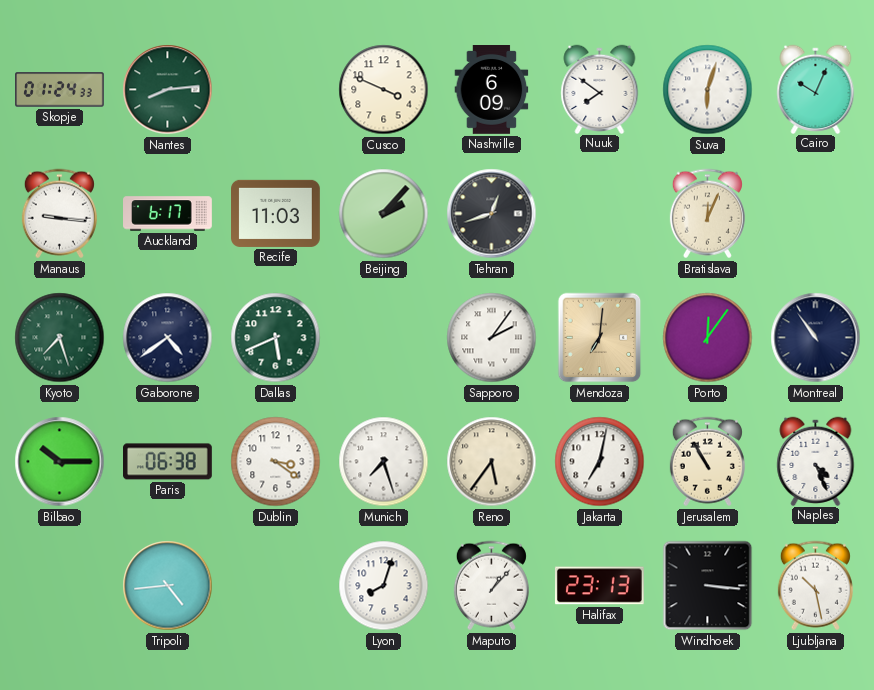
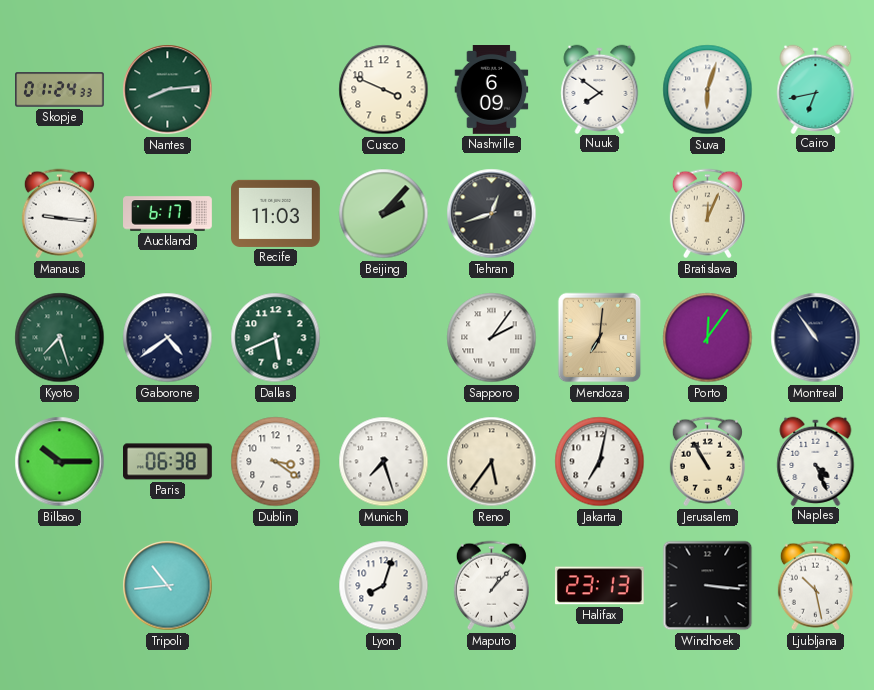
Cairo: 10:04 -> 6:43 (816, 89)
Tripoli: 4:44 -> 10:44 (168, 586)
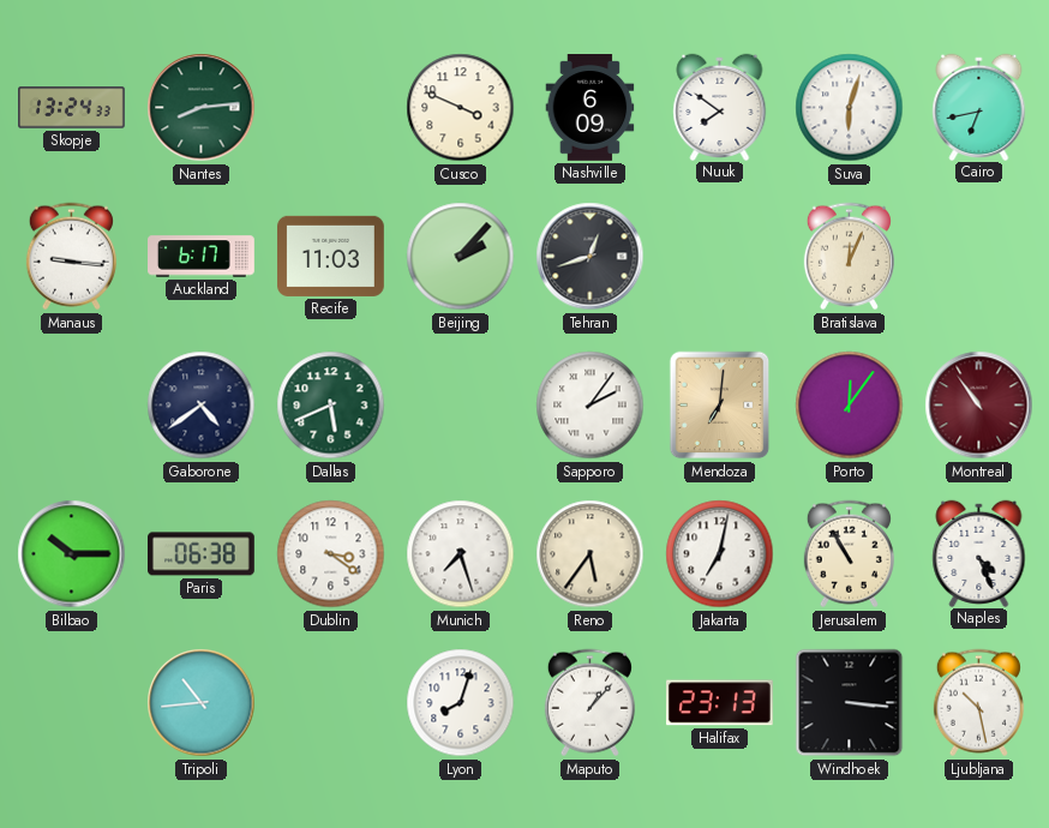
Skopje: 01:24 -> 13:24 (72, 108)
Kyoto: 7:27 -> none (60, 338)
Montreal dial: navy -> burgundy (979, 406)
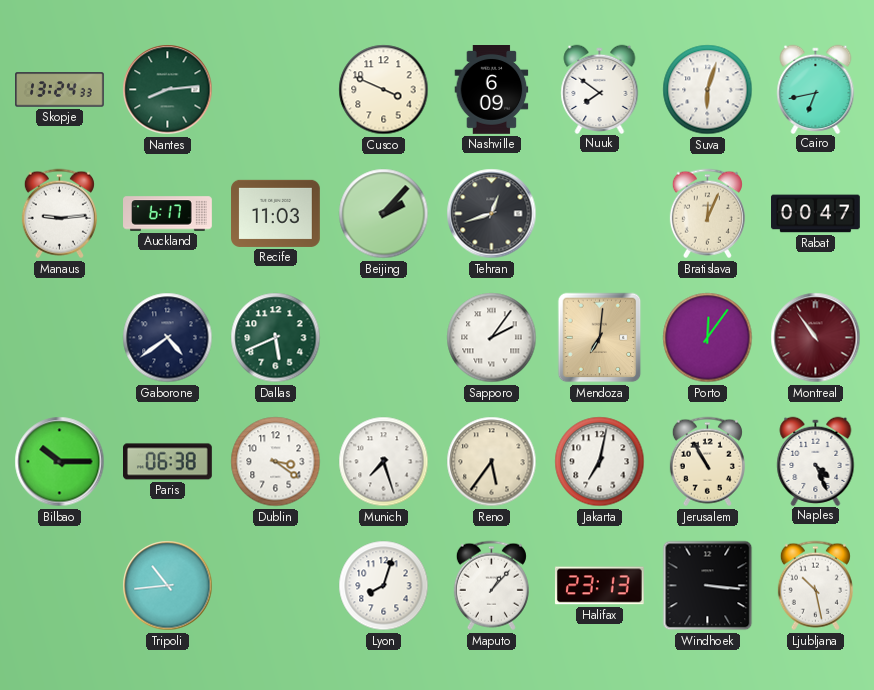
Manaus: 9:16 -> 9:14 (59, 214)
Rabat: none -> 00:47 (816, 214)
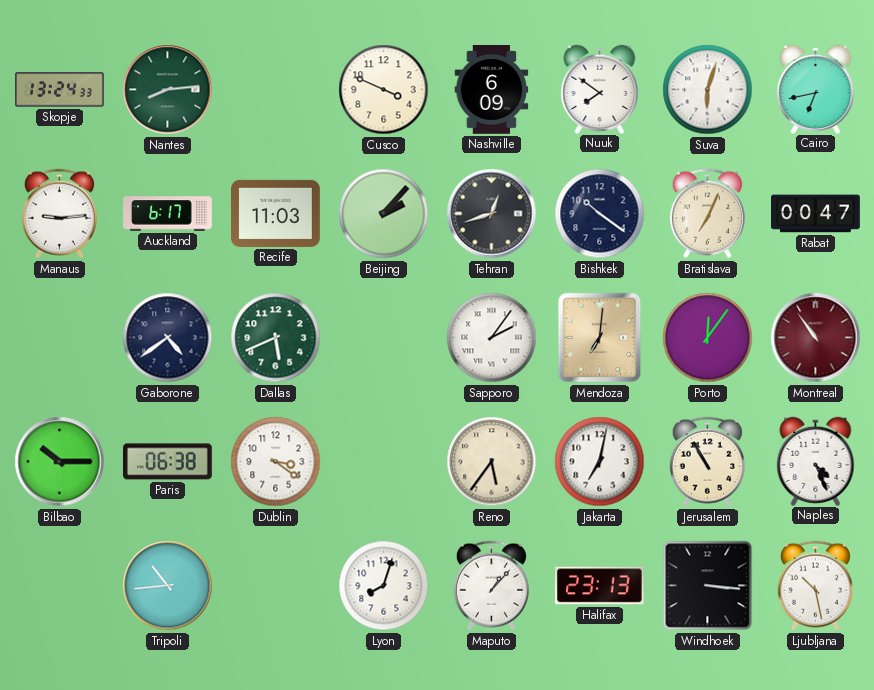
Bishkek: none -> 10:21 (600, 214)
Bratislava: 12:04 -> 7:04 (707, 214)
Munich: 7:27 -> none (384, 462)
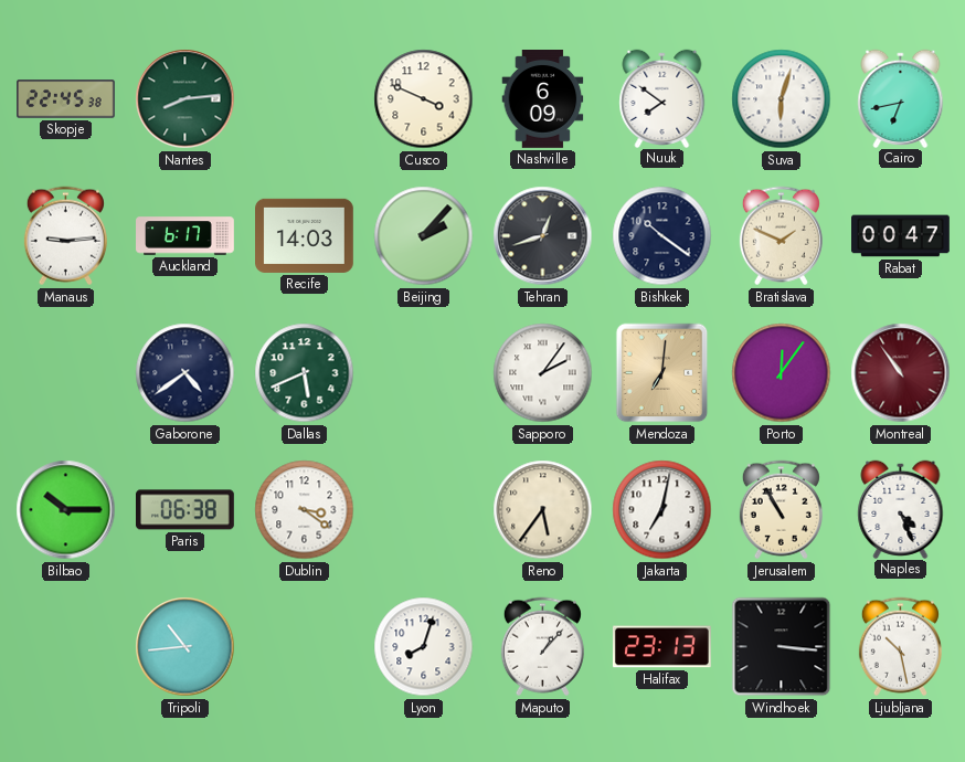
Skopje: 13:24 -> 22:45 (66, 99)
Recife: 11:03 -> 14:03 (305, 235)
Bratislava: 7:04 -> 1:49 (781, 236)
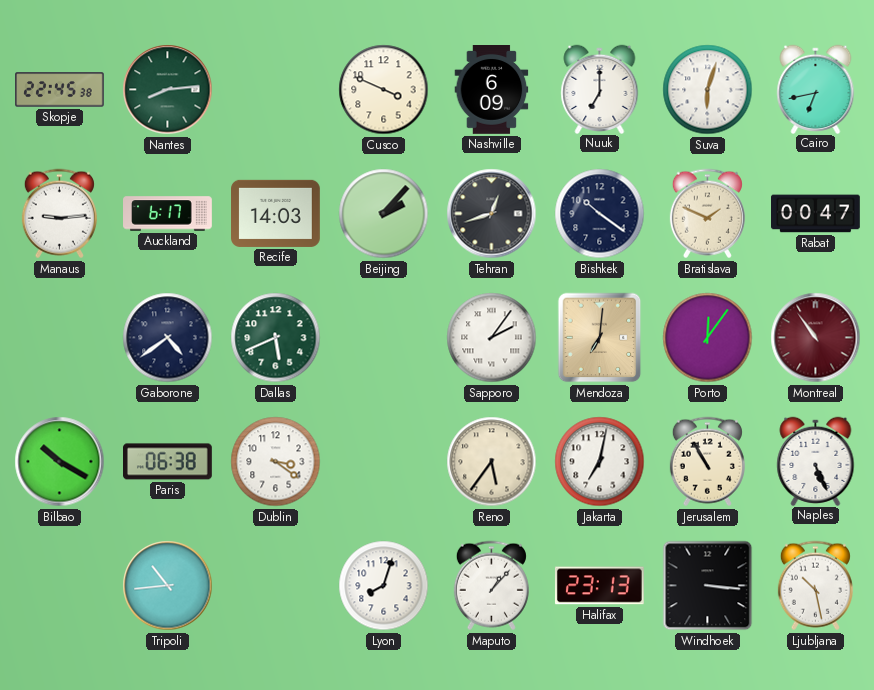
Nuuk: 7:51 -> 7:00 (600, 89)
Bilbao: 10:15 -> 10:20 (60, 462)
Naples: 4:26 -> 5:26 (816, 461)
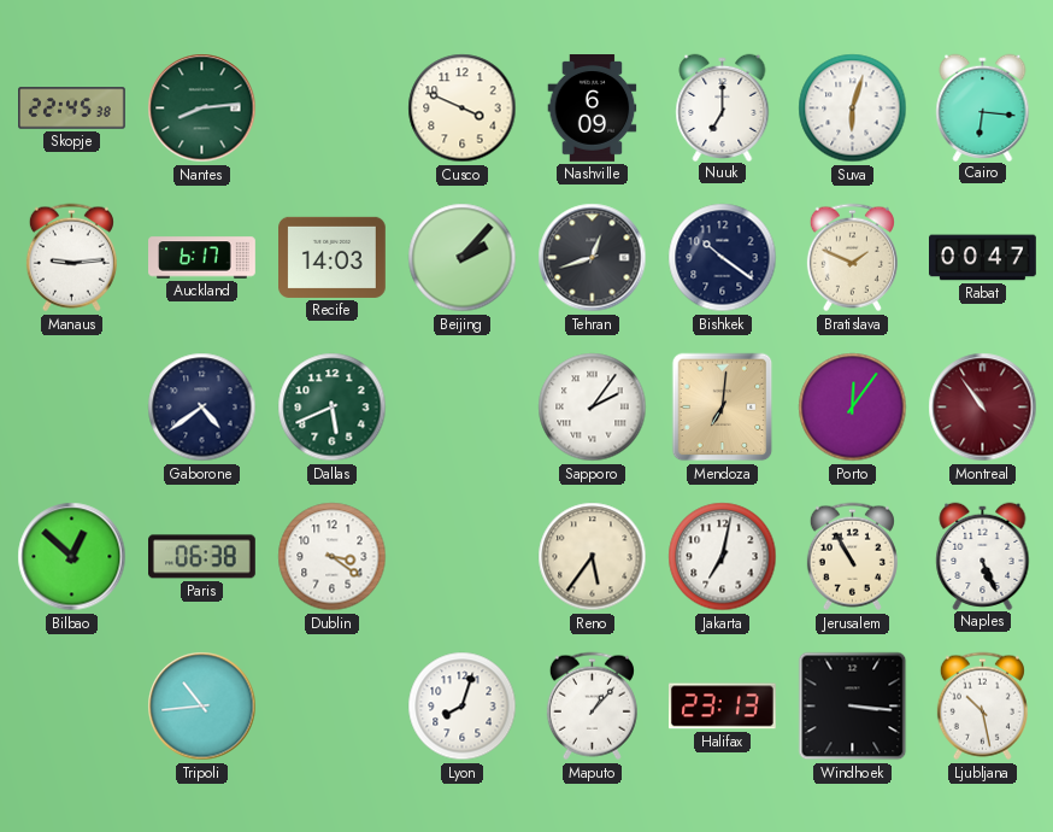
Cairo: 6:43 -> 6:16 (983, 107)
Bilbao: 10:20 -> 12:52 (72, 557)
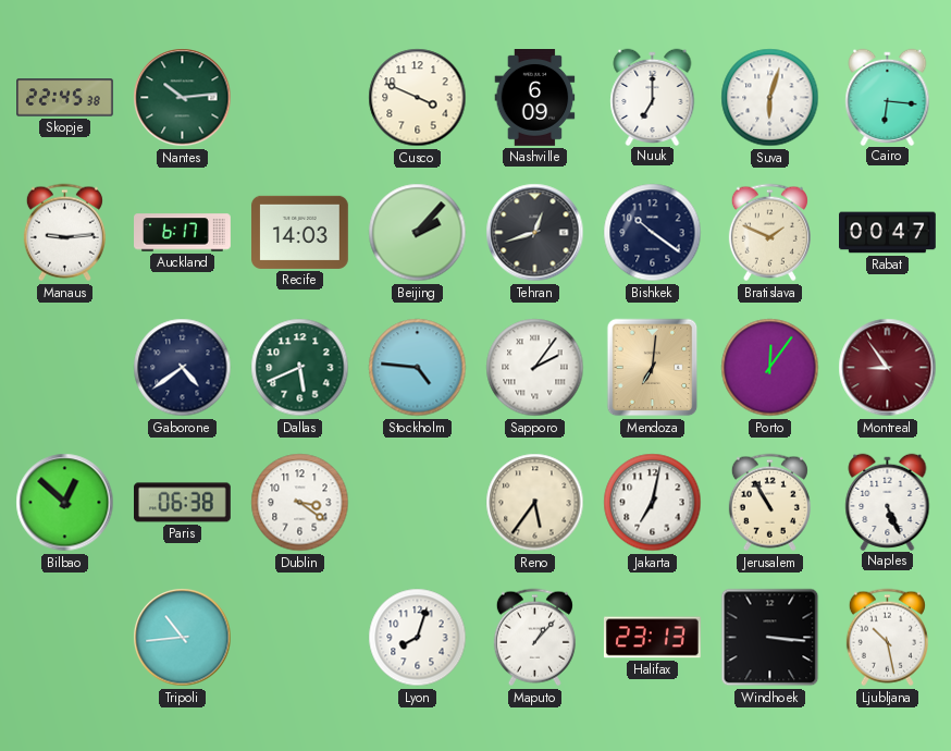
Nantes: 8:14 -> 10:14 (183, 98)
Stockholm: none -> 4:46 (418, 368)
Montreal: 10:54 -> 8:54 (888, 368)
